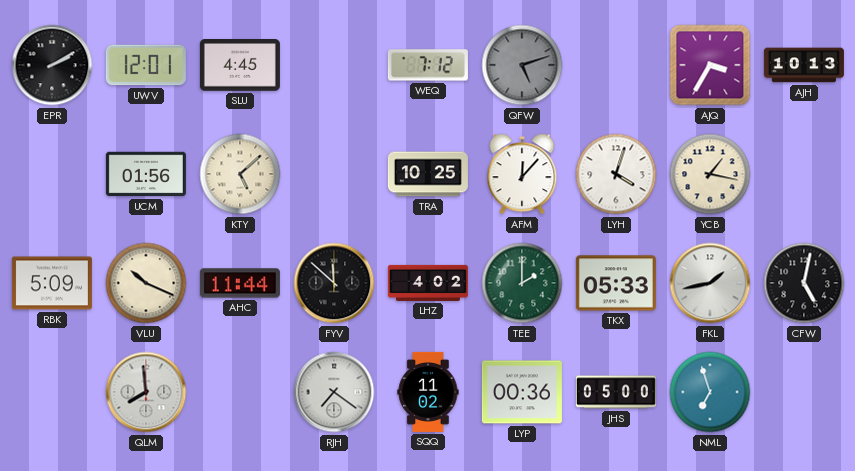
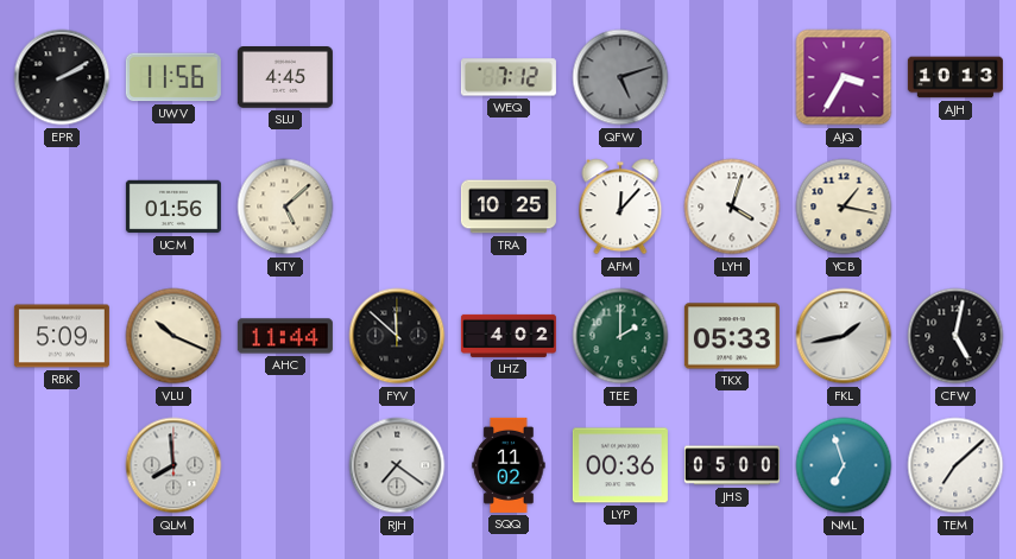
UWV: 12:01 -> 11:56 (173, 77)
TEM: none -> 7:08 (955, 465)
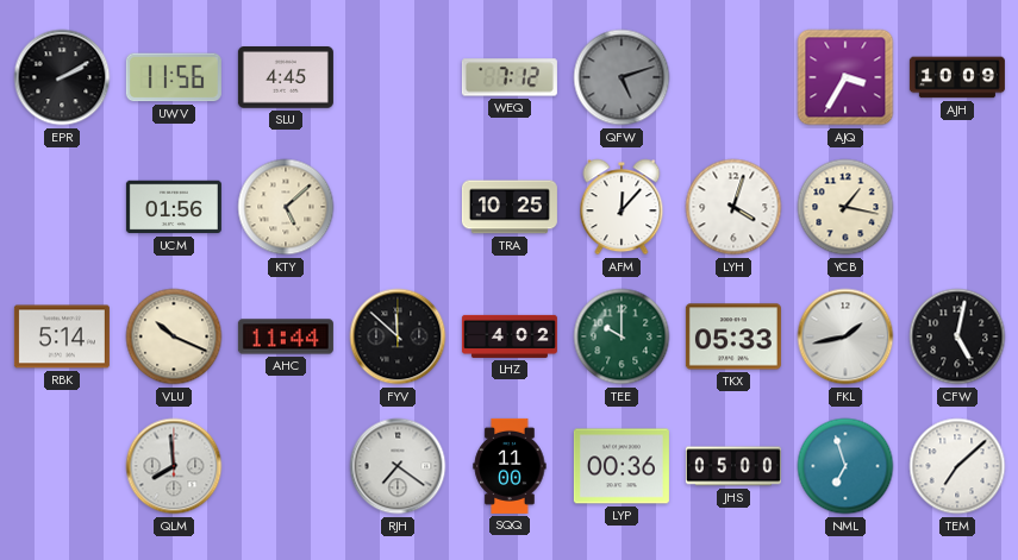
AJH: 10:13 -> 10:09 (957, 77)
RBK: 5:09 -> 5:14 (62, 336)
TEE: 2:00 -> 10:00 (622, 336)
SQQ: 11:02 -> 11:00 (510, 466)
